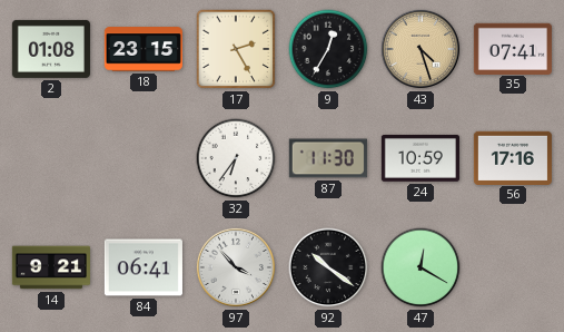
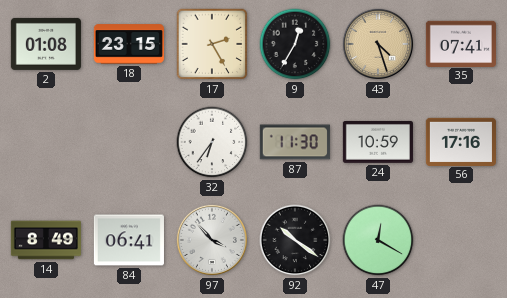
14: 9:21 -> 8:49 (46, 240)
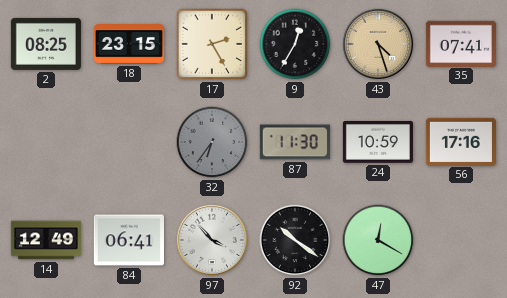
2: 01:08 -> 08:25 (46, 44)
32 dial: white -> grey (212, 142)
14: 8:49 -> 12:49 (46, 240)
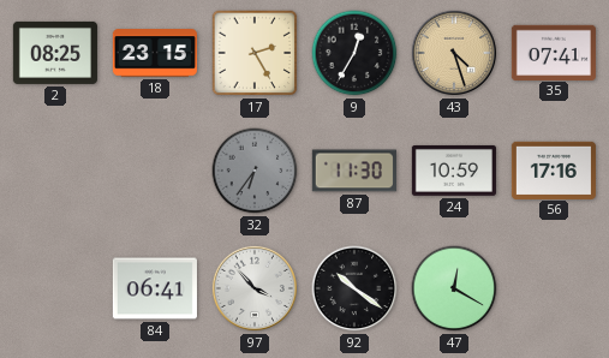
14: 12:49 -> none (46, 240)
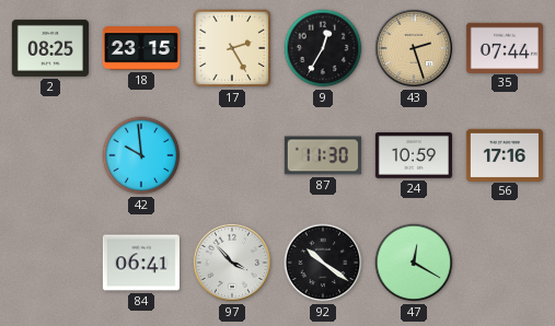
43: 4:27 -> 2:27 (414, 48)
35: 07:41 -> 07:44 (505, 47)
42: none -> 9:59 (141, 155)
32: 6:36 -> none (255, 171)
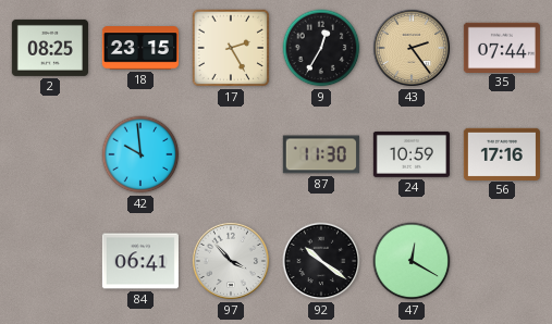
43: 2:27 -> 2:24 (412, 48)
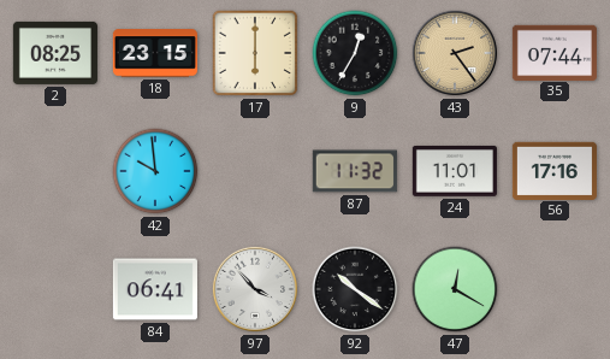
17: 2:25 -> 6:00 (255, 53)
87: 11:30 -> 11:32 (355, 171)
24: 10:59 -> 11:01 (455, 171)
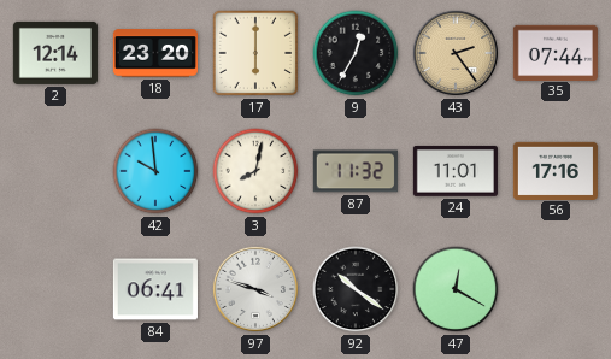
2: 08:25 -> 12:14 (55, 53)
18: 23:15 -> 23:20 (155, 53)
3: none -> 8:02 (255, 171)
97: 3:53 -> 3:48 (255, 289)
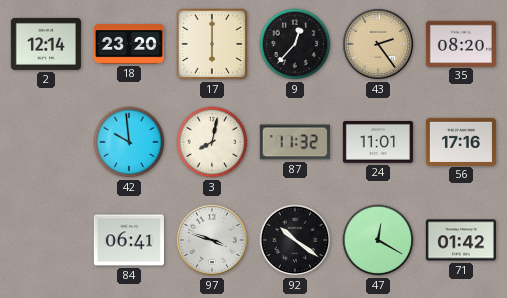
9: 12:35 -> 12:37 (295, 44)
35: 07:44 -> 08:20 (461, 43)
71: none -> 01:42 (461, 240)
